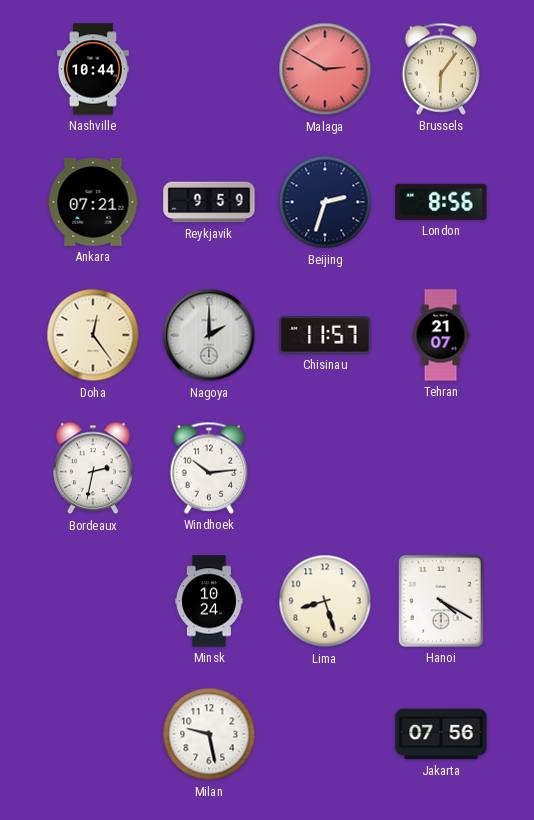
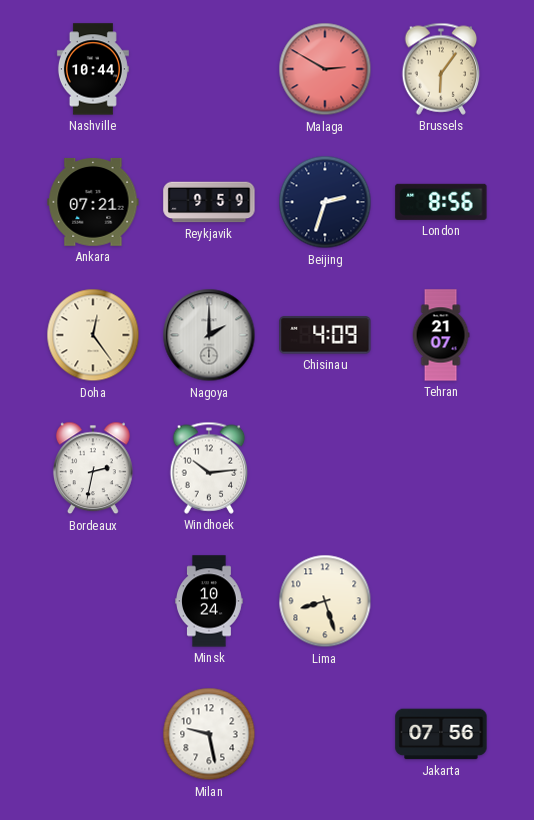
Chisinau: 11:57 -> 4:09 (325, 335)
Hanoi: 4:20 -> none (441, 601)
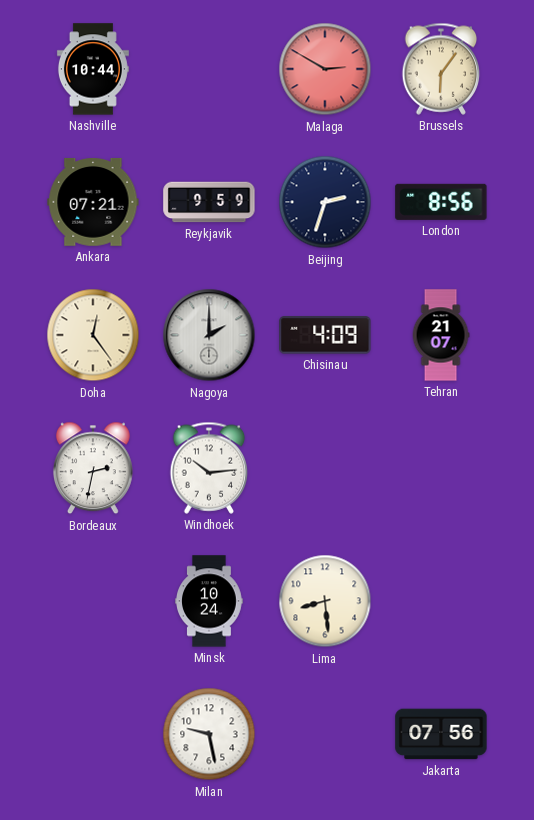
Lima: 8:27 -> 8:29 (325, 601)
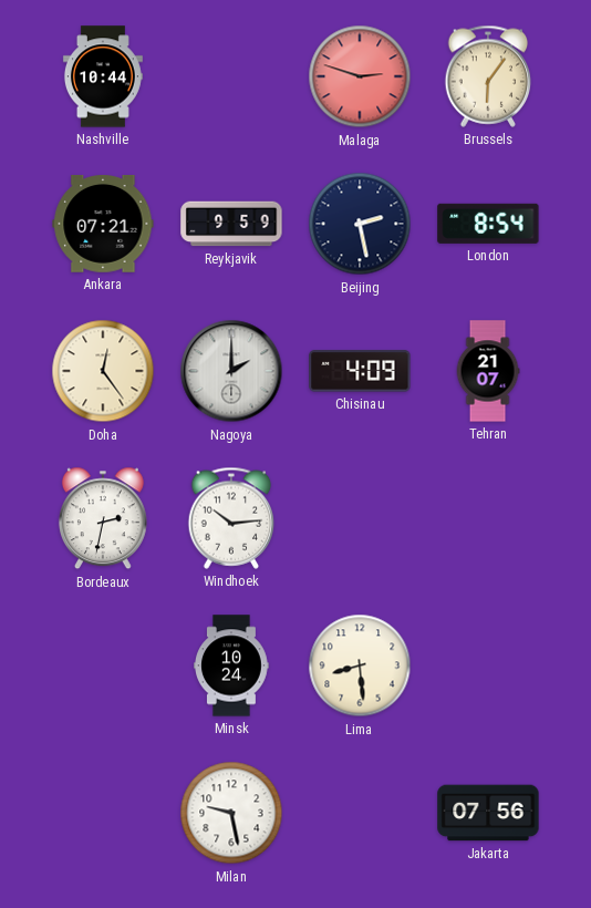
Malaga: 2:50 -> 2:48 (360, 76)
Beijing: 2:33 -> 2:28 (360, 224)
London: 8:56 -> 8:54 (488, 224)
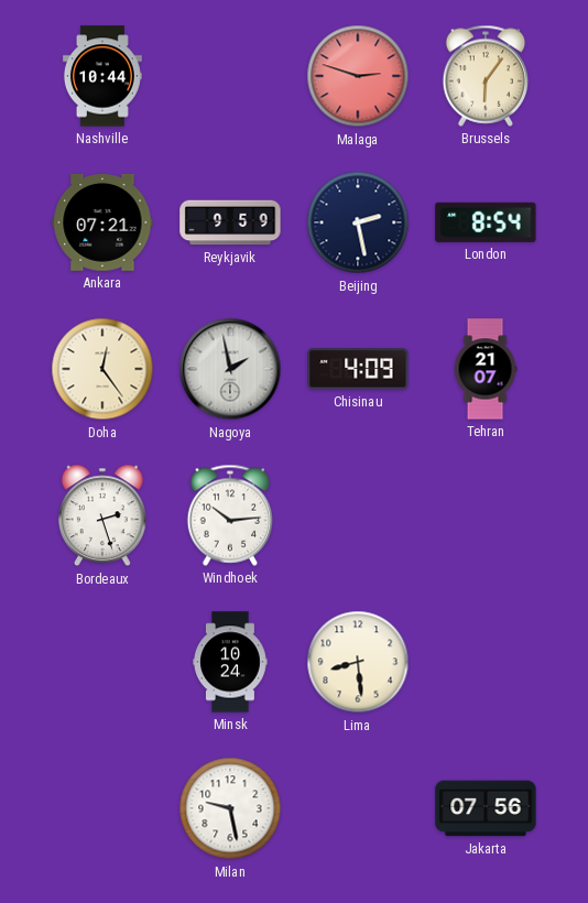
Nagoya: 2:00 -> 1:58 (230, 369)
Bordeaux: 2:32 -> 2:27 (102, 515)
